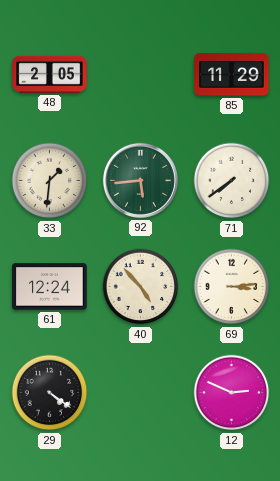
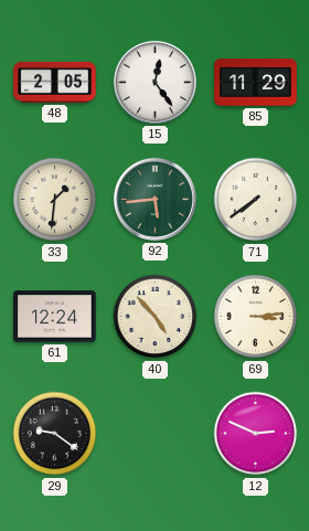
15: none -> 12:24 (154, 82)
29: 4:21 -> 9:21 (55, 434)
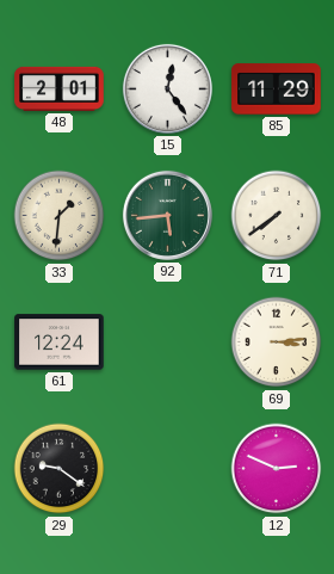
48: 2:05 -> 2:01 (60, 88)
40: 4:53 -> none (156, 317)
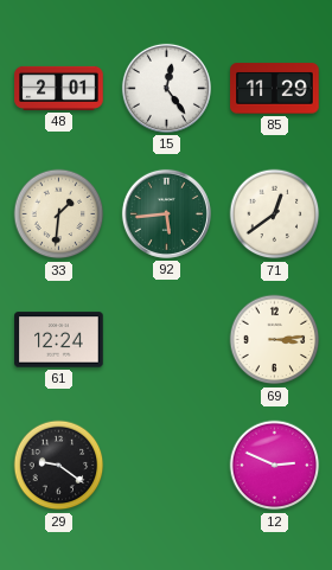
71: 7:39 -> 12:39 (275, 214)
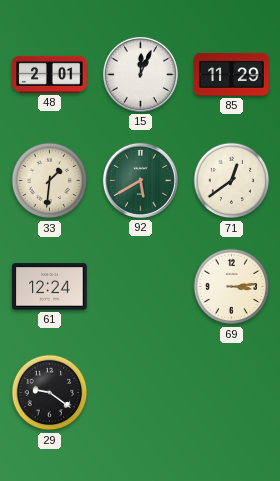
15: 12:24 -> 12:04 (140, 74)
92: 5:44 -> 5:40 (140, 180)
12: 2:49 -> none (275, 466)
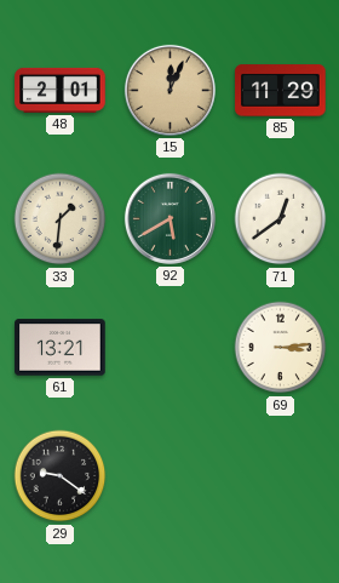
15 dial: white -> champagne (169, 90)
61: 12:24 -> 13:21 (61, 348)
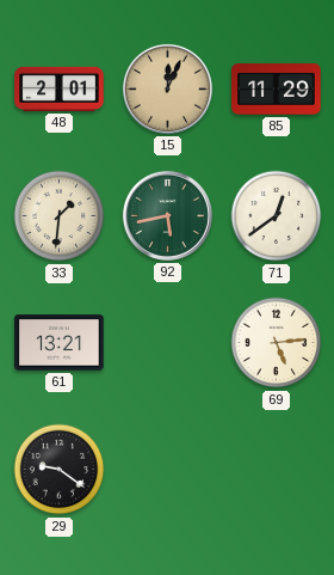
92: 5:40 -> 5:43 (167, 215)
69: 3:14 -> 5:14 (277, 343)
